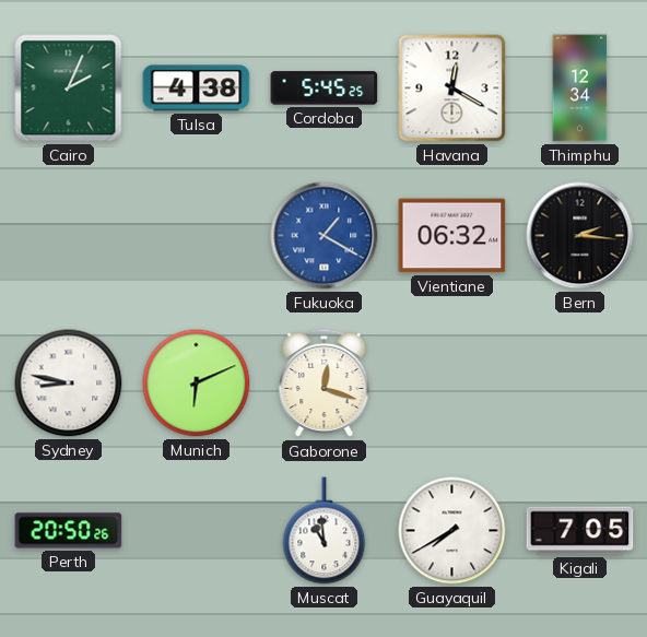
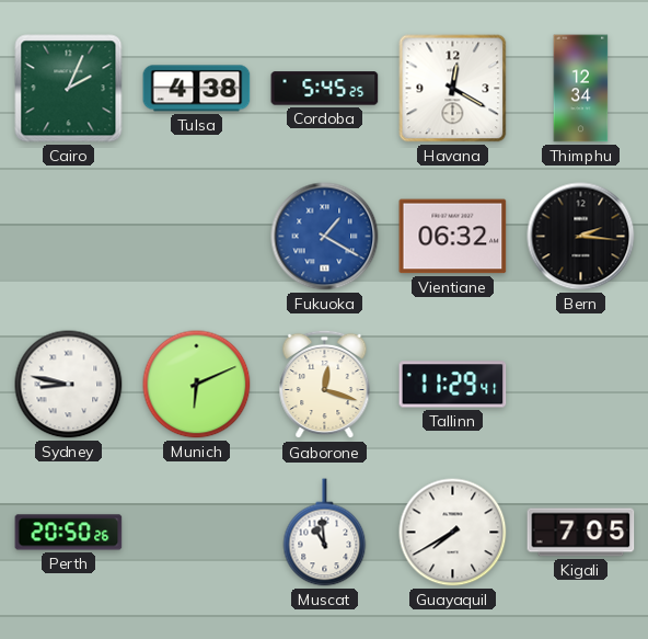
Tallinn: none -> 11:29 (453, 385)
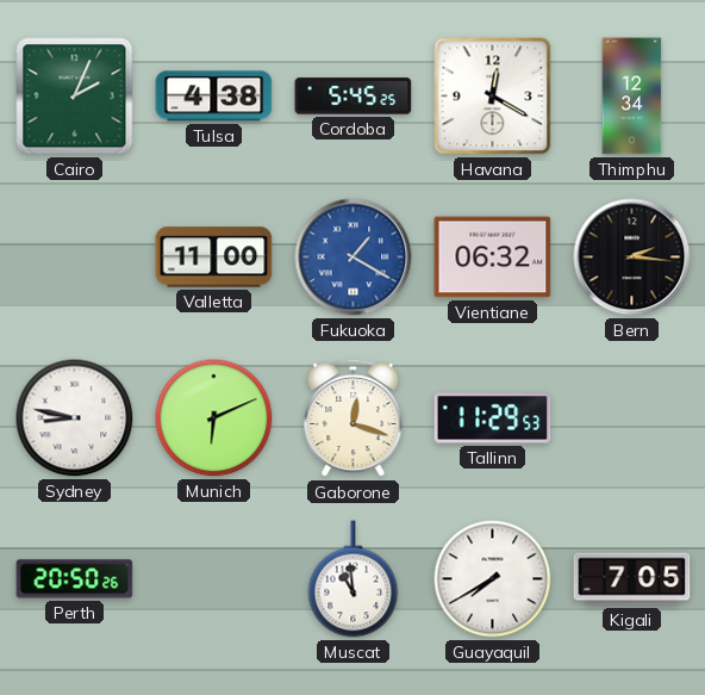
Valletta: none -> 11:00 (214, 257)
Tallinn: 11:29:41 -> 11:29:53 (493, 418)
